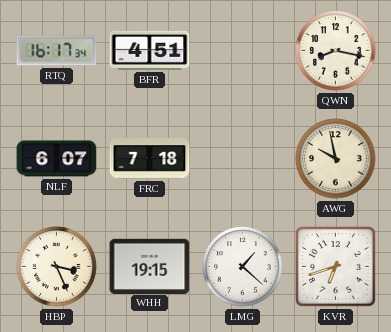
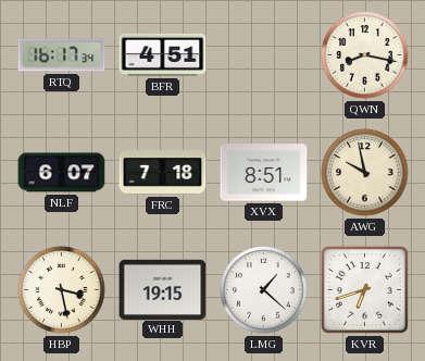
XVX: none -> 8:51 (264, 173)
HBP: 3:26 -> 3:28 (62, 290)
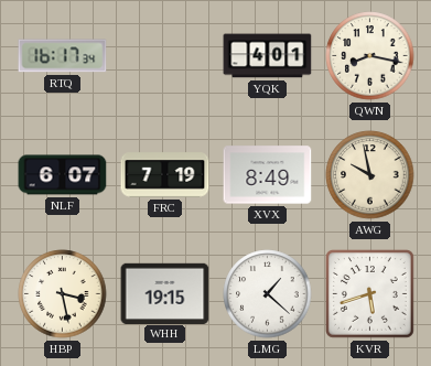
BFR: 4:51 -> none (163, 54)
YQK: none -> 4:01 (268, 56)
FRC: 7:18 -> 7:19 (165, 175)
XVX: 8:51 -> 8:49 (268, 175)
KVR: 6:42 -> 5:42 (370, 294)
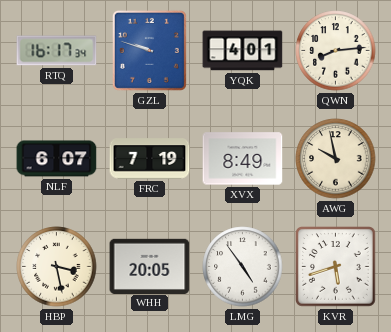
GZL: none -> 9:48 (149, 50)
QWN: 8:17 -> 8:14 (336, 51)
WHH: 19:15 -> 20:05 (150, 266)
LMG: 1:22 -> 4:54 (243, 267)
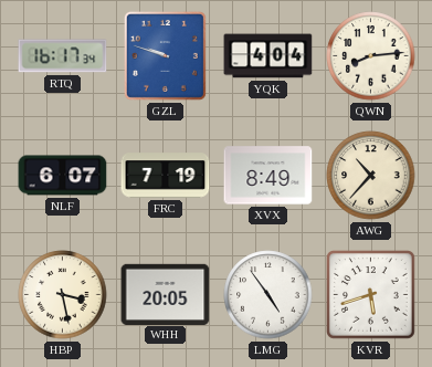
YQK: 4:01 -> 4:04 (268, 56)
AWG: 9:58 -> 10:37 (371, 176)
